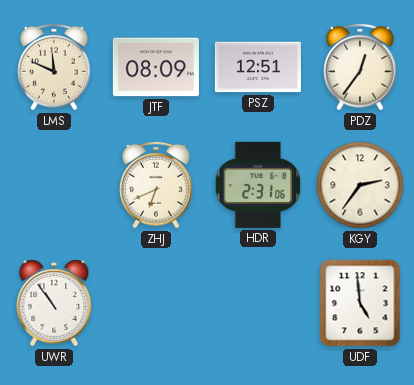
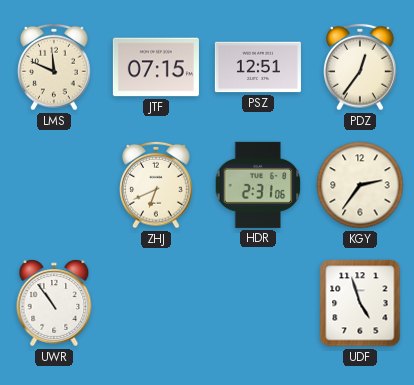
JTF: 08:09 -> 07:15 (156, 67)
UDF: 4:59 -> 4:57 (360, 303)
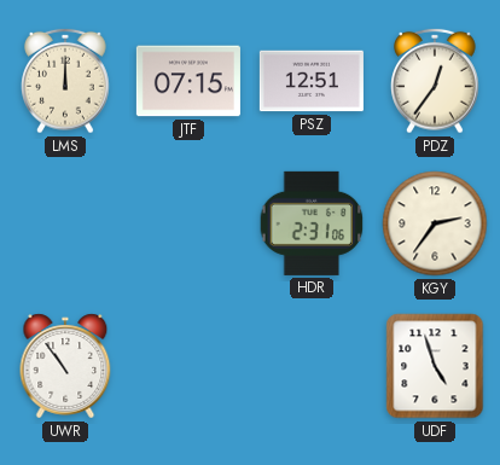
LMS: 11:49 -> 12:00 (65, 81)
ZHJ: 6:41 -> none (156, 185)
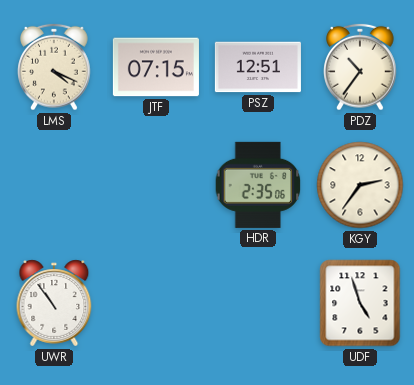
LMS: 12:00 -> 4:19 (54, 67)
PDZ: 12:36 -> 10:36 (360, 67)
HDR: 2:31 -> 2:35 (258, 185)
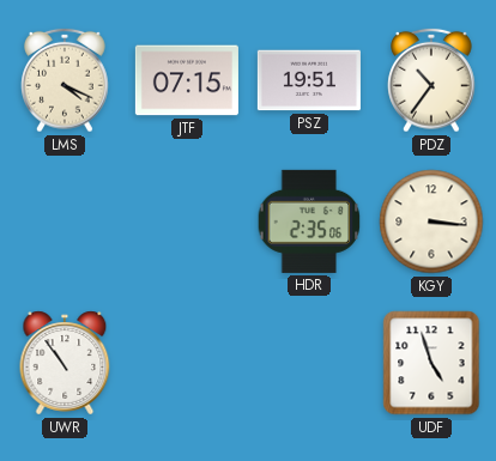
PSZ: 12:51 -> 19:51 (309, 80)
KGY: 2:36 -> 3:16 (431, 222)
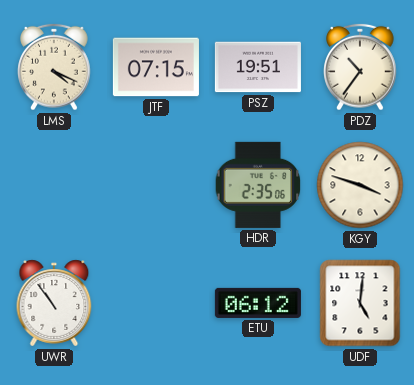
KGY: 3:16 -> 3:48 (360, 185)
ETU: none -> 06:12 (258, 303)
UDF: 4:57 -> 5:01 (360, 303)
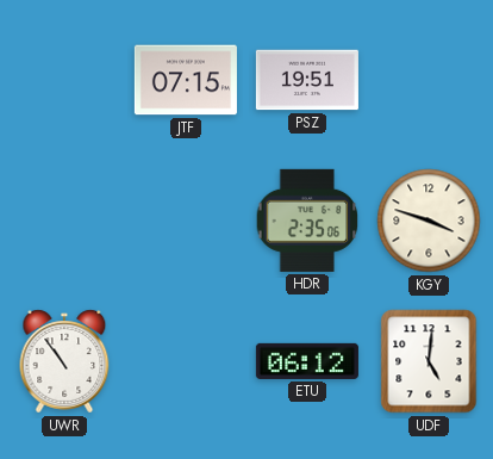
LMS: 4:19 -> none (54, 67)
PDZ: 10:36 -> none (360, 67)
